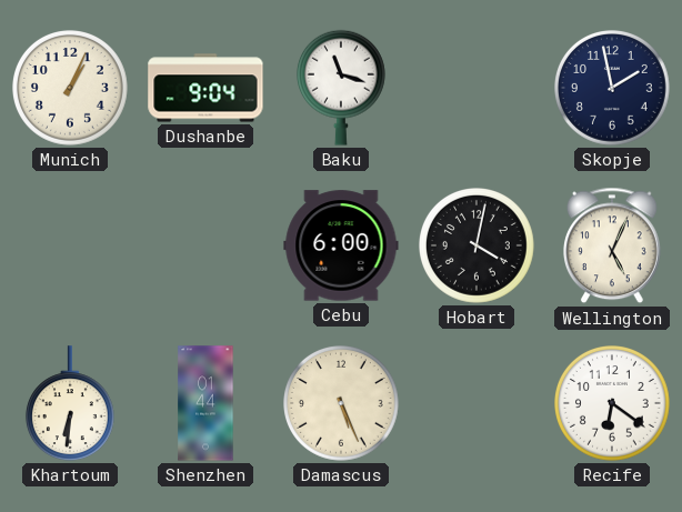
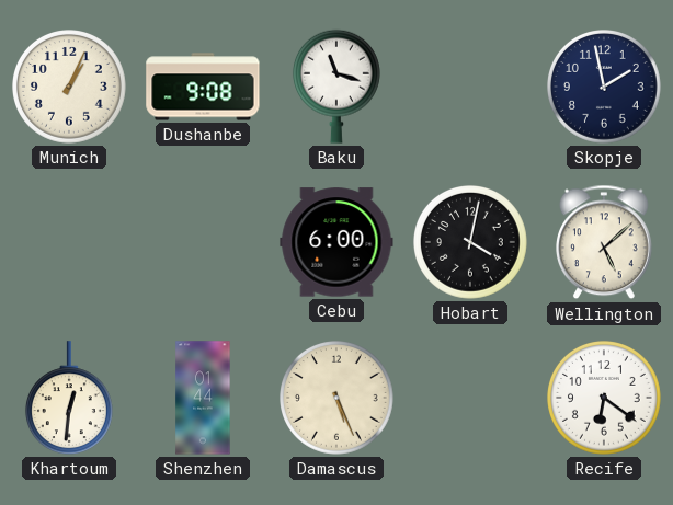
Dushanbe: 9:04 -> 9:08 (203, 87)
Wellington: 5:04 -> 5:08 (605, 242)
Khartoum: 6:31 -> 12:31 (69, 398)
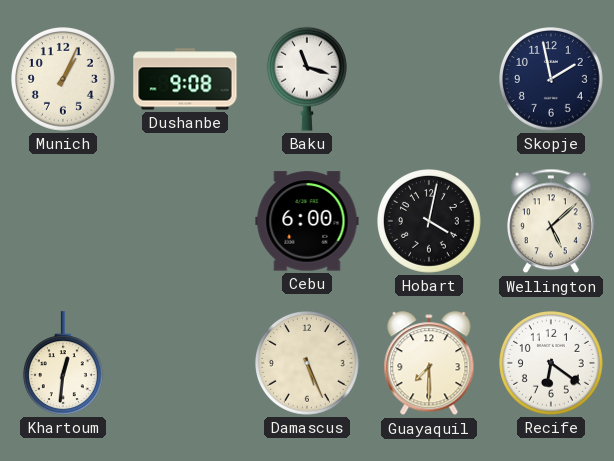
Shenzhen: 01:44 -> none (203, 398)
Guayaquil: none -> 7:30 (429, 364)
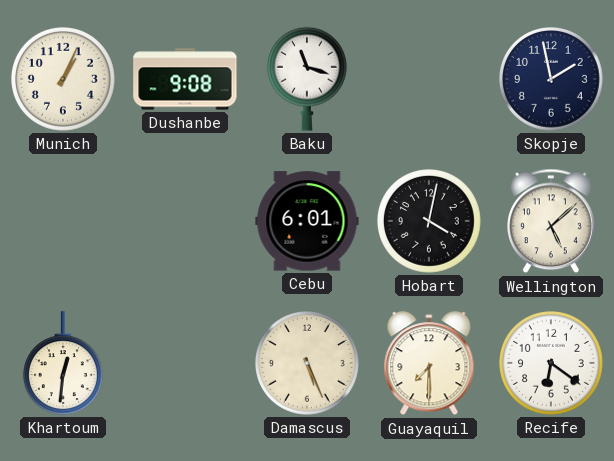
Cebu: 6:00 -> 6:01 (307, 221)
